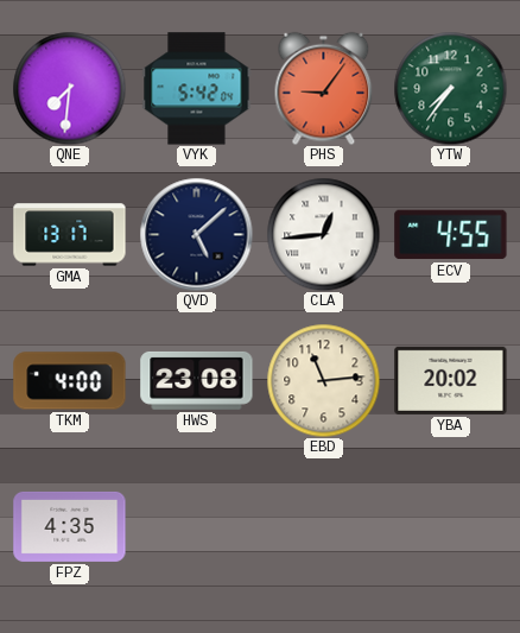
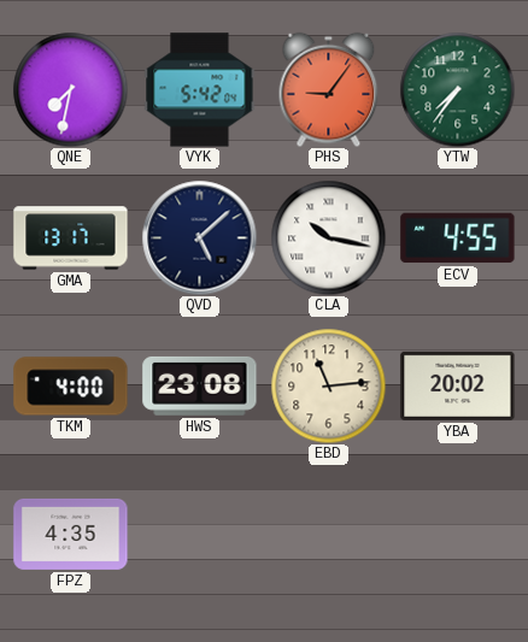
QNE: 7:31 -> 7:32 (70, 89)
CLA: 12:44 -> 10:17 (328, 237)
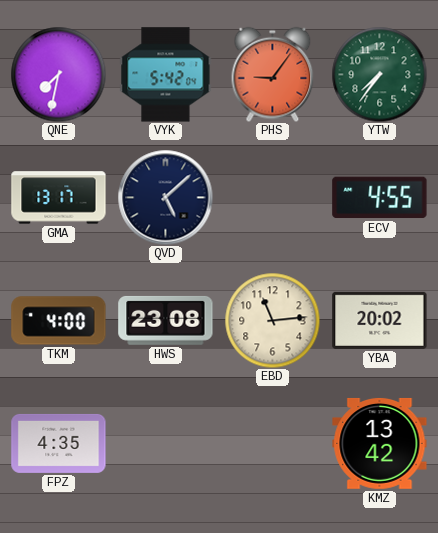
CLA: 10:17 -> none (328, 237)
KMZ: none -> 13:42 (380, 443)
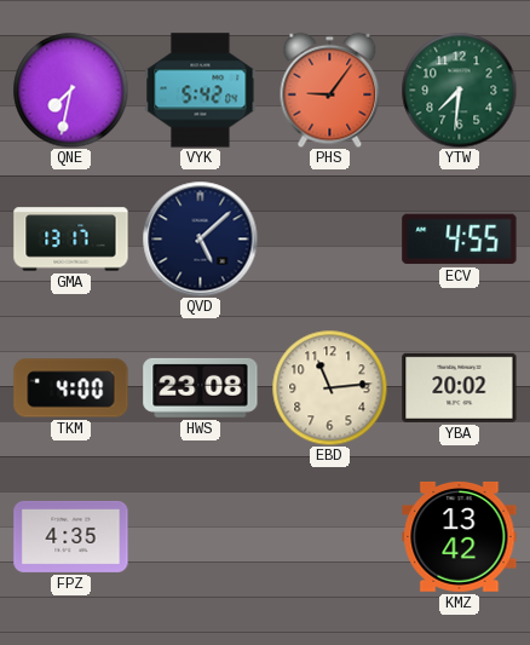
YTW: 7:36 -> 7:31 (459, 90)
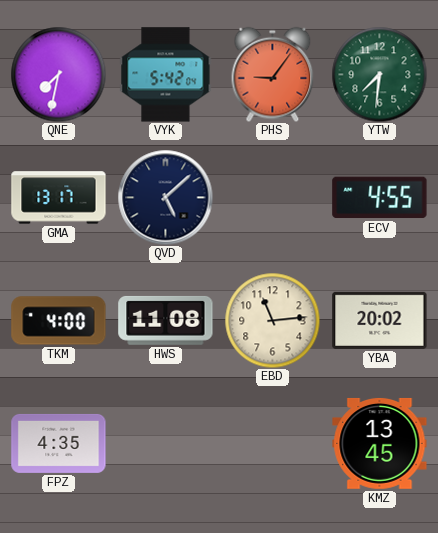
HWS: 23:08 -> 11:08 (166, 320)
KMZ: 13:42 -> 13:45 (380, 443)
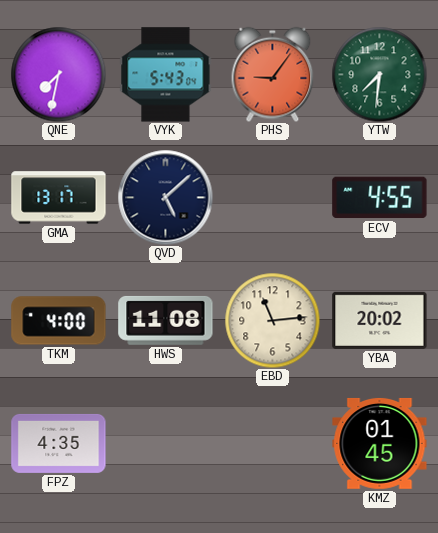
VYK: 5:42 -> 5:43 (166, 75)
KMZ: 13:45 -> 01:45 (380, 443)
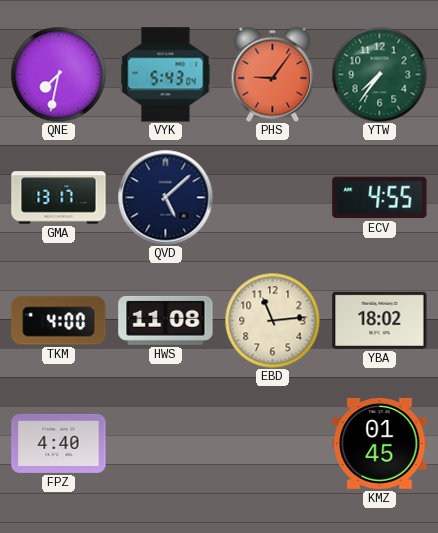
YTW: 7:31 -> 7:36 (379, 74)
YBA: 20:02 -> 18:02 (380, 320)
FPZ: 4:35 -> 4:40 (59, 443)
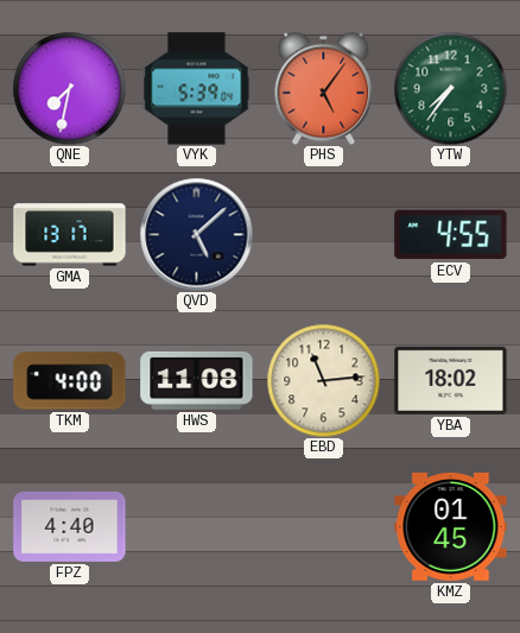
VYK: 5:43 -> 5:39 (197, 89)
PHS: 9:06 -> 5:06 (324, 88)
